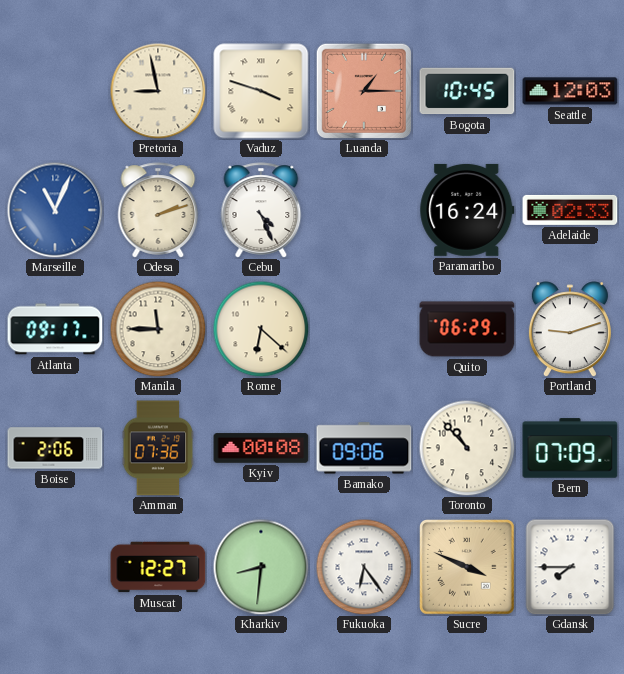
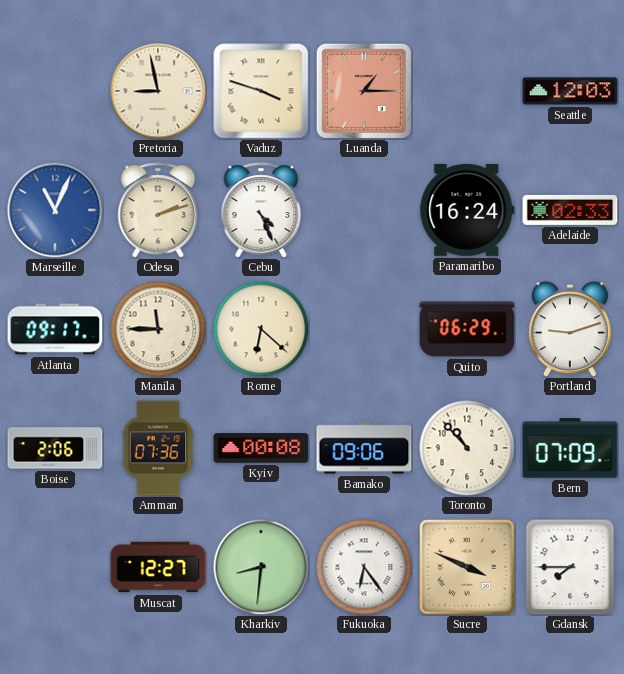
Bogota: 10:45 -> none (467, 91)
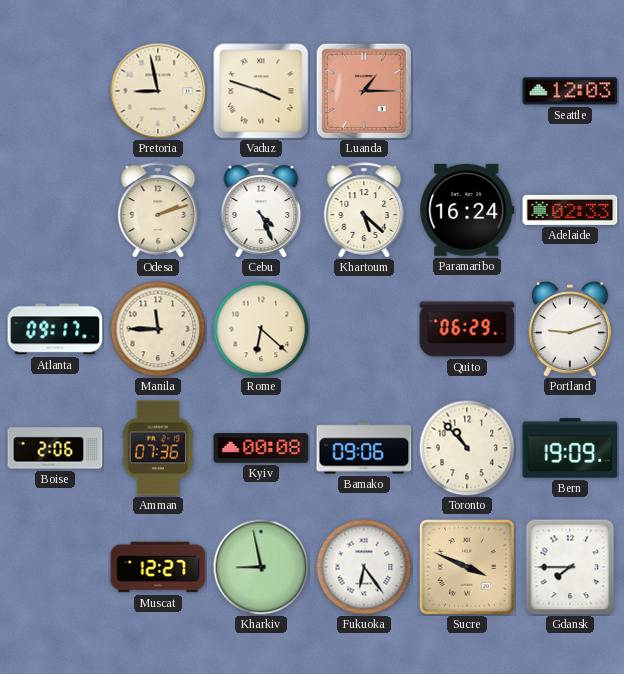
Marseille: 11:04 -> none (55, 210)
Khartoum: none -> 5:22 (364, 210)
Bern: 07:09 -> 19:09 (570, 448)
Kharkiv: 8:31 -> 8:58 (261, 567)
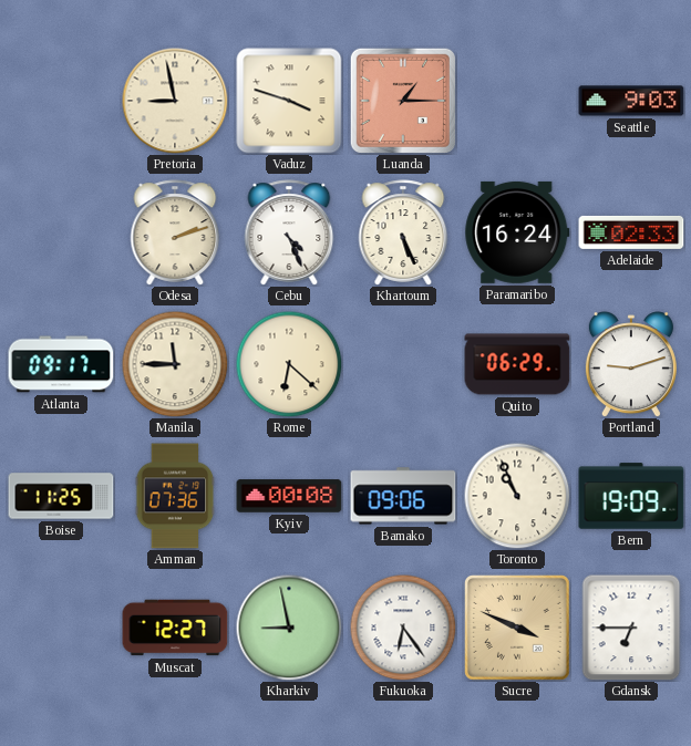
Seattle: 12:03 -> 9:03 (631, 101)
Khartoum: 5:22 -> 5:26 (403, 232)
Boise: 2:06 -> 11:25 (61, 496)
Toronto: 10:53 -> 10:56 (517, 496)
Gdansk: 7:45 -> 6:45 (631, 628)
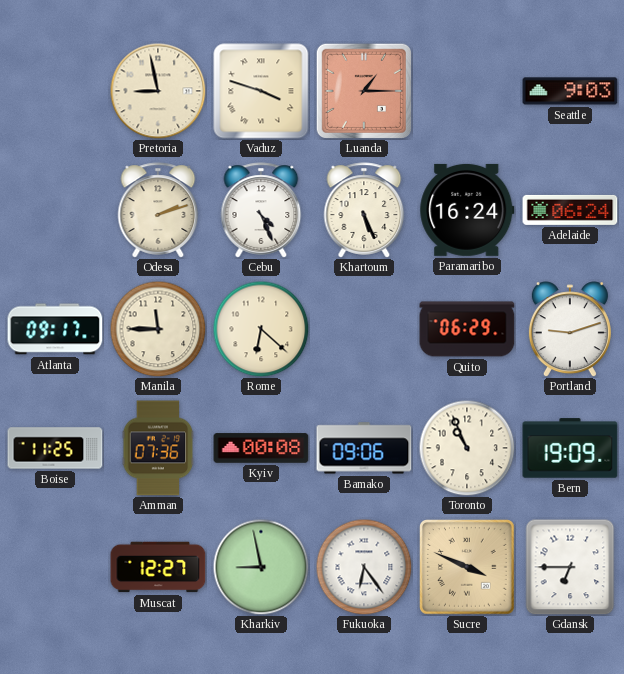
Adelaide: 02:33 -> 06:24 (570, 210)
